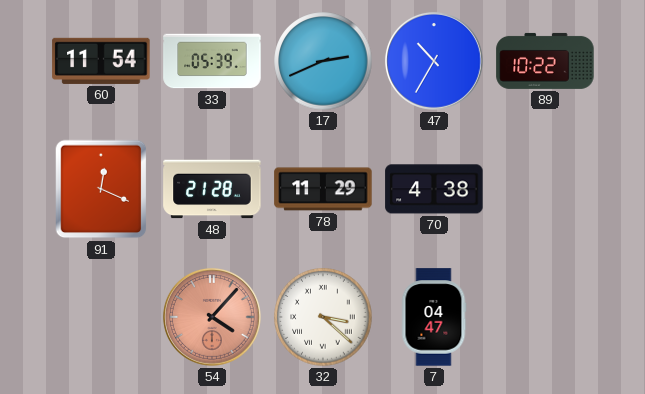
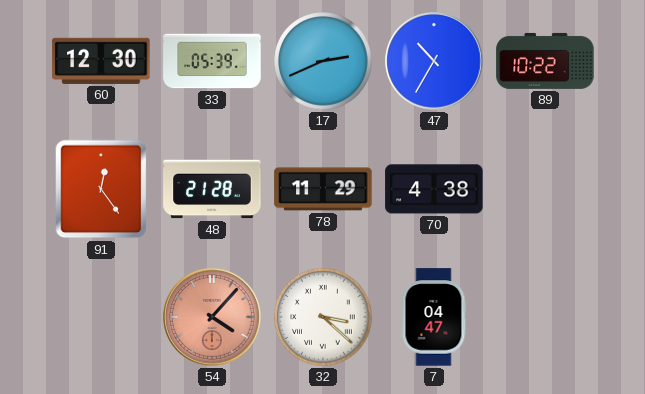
60: 11:54 -> 12:30 (101, 61)
91: 12:19 -> 12:24 (101, 189)
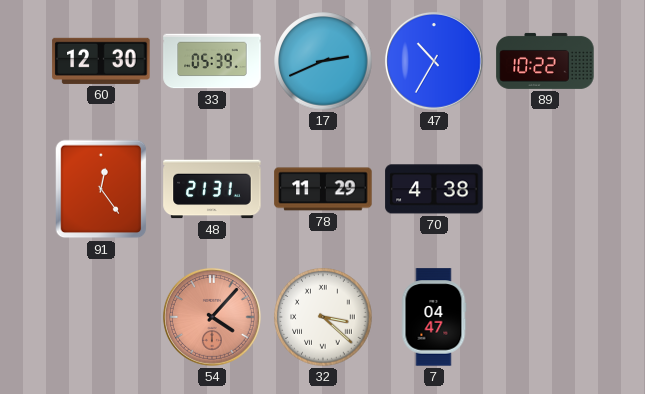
48: 21:28 -> 21:31 (212, 189)
